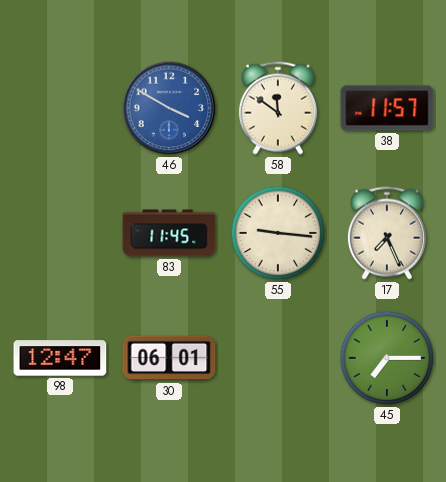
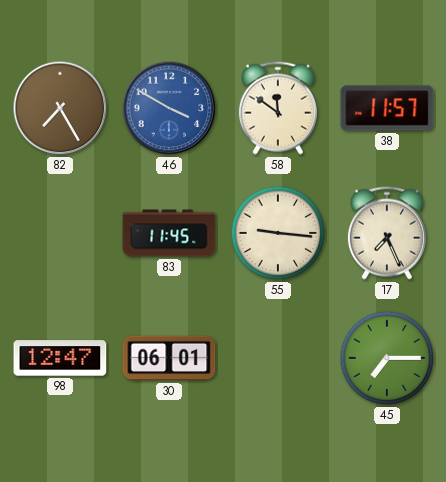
82: none -> 7:25 (60, 108)
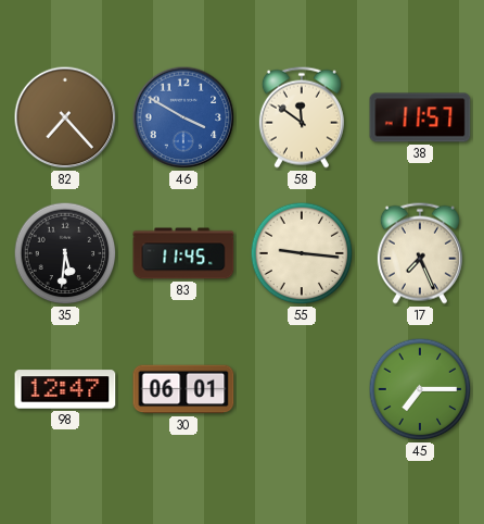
82: 7:25 -> 7:23 (65, 117)
35: none -> 5:31 (65, 253)
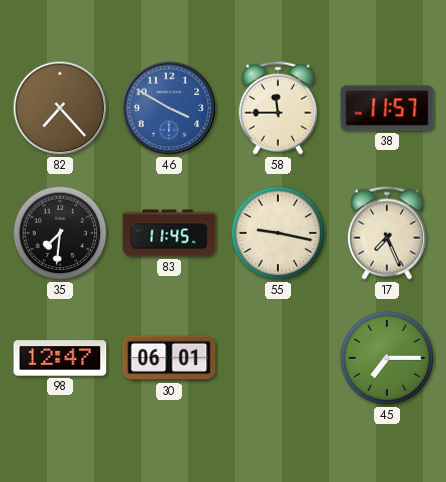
58: 11:51 -> 11:45 (278, 108)
35: 5:31 -> 7:31 (60, 233)
55: 9:16 -> 9:17 (278, 233)
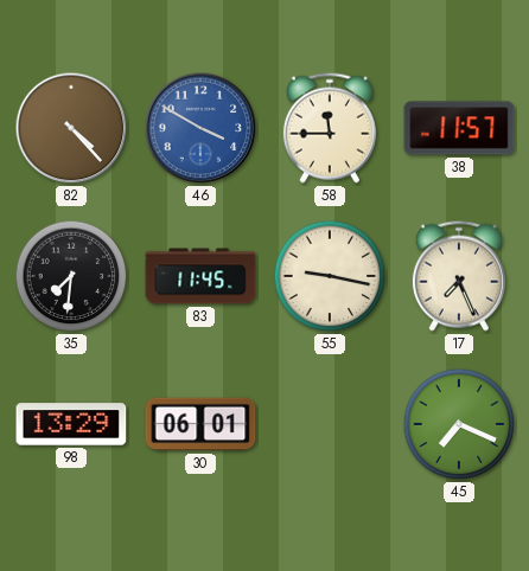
82: 7:23 -> 4:23 (71, 128)
98: 12:47 -> 13:29 (71, 424)
45: 7:15 -> 7:19 (459, 424)
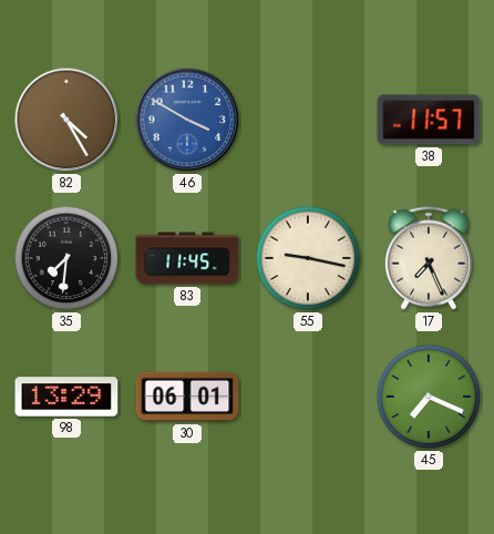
82: 4:23 -> 4:25 (66, 120)
58: 11:45 -> none (330, 128)
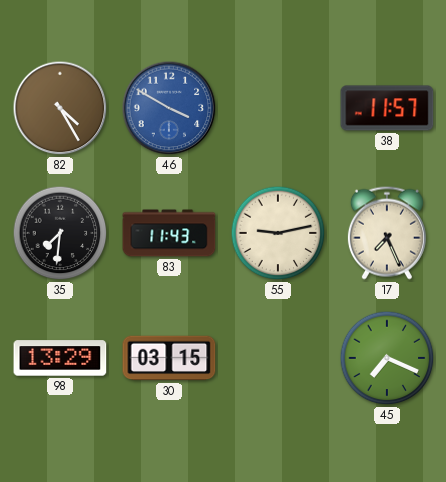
83: 11:45 -> 11:43 (169, 233)
55: 9:17 -> 9:13 (278, 233)
30: 06:01 -> 03:15 (169, 358)
